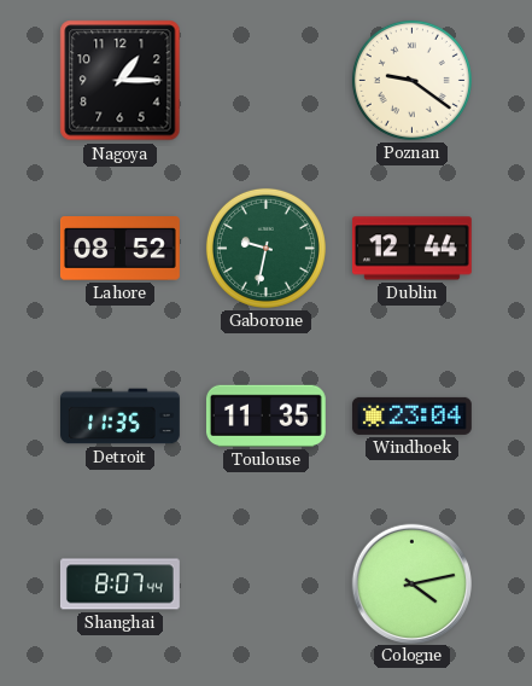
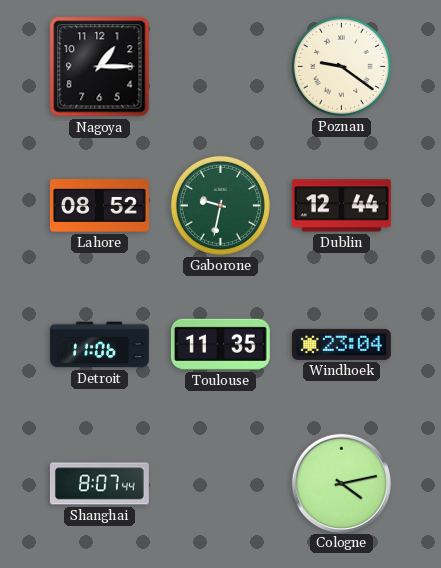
Detroit: 11:35 -> 11:06 (100, 345)
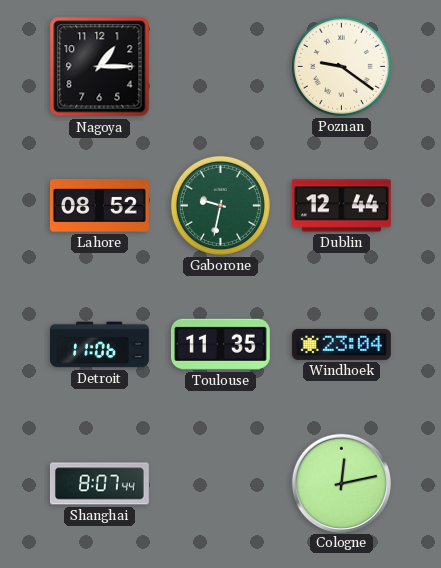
Cologne: 4:13 -> 12:13 (341, 483)
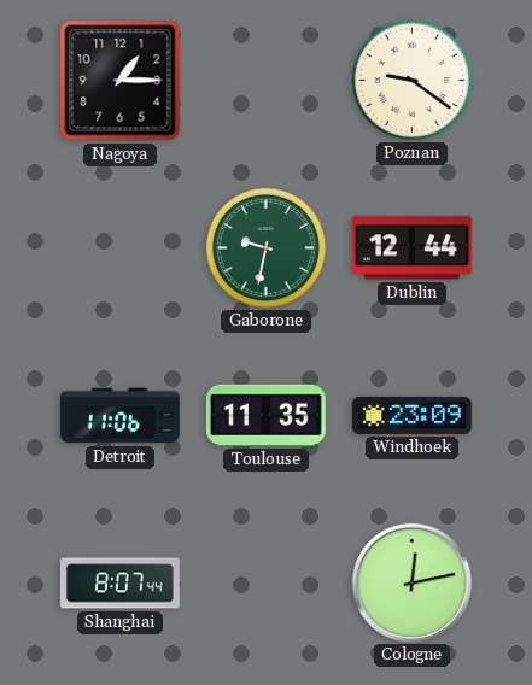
Lahore: 08:52 -> none (99, 206)
Windhoek: 23:04 -> 23:09 (411, 415)
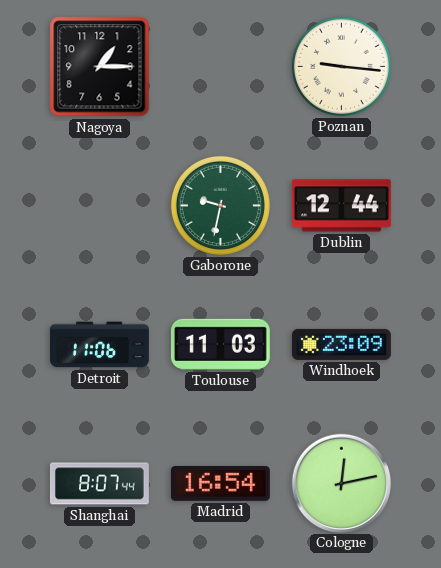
Poznan: 9:21 -> 9:16 (341, 66)
Toulouse: 11:35 -> 11:03 (220, 344)
Madrid: none -> 16:54 (220, 483)
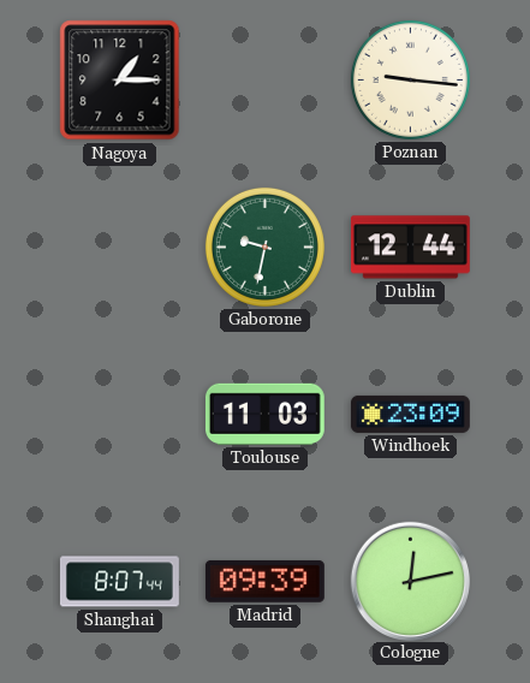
Detroit: 11:06 -> none (100, 345)
Madrid: 16:54 -> 09:39 (264, 581)
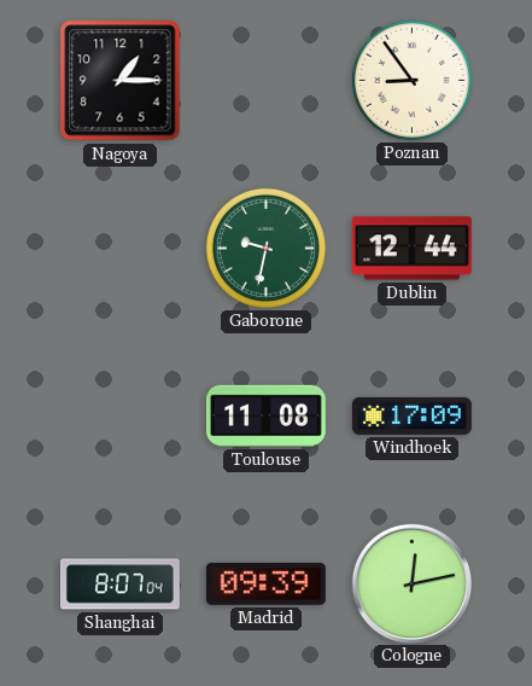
Poznan: 9:16 -> 8:54 (411, 80)
Toulouse: 11:03 -> 11:08 (265, 415)
Windhoek: 23:09 -> 17:09 (411, 415)
Shanghai: 8:07:44 -> 8:07:04 (119, 585)
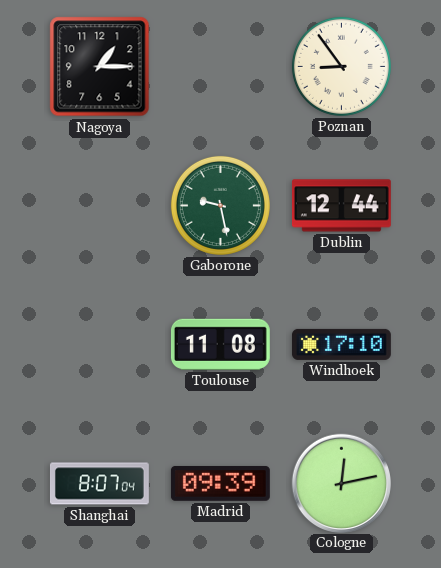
Gaborone: 9:32 -> 9:28 (220, 205)
Windhoek: 17:09 -> 17:10 (341, 344)
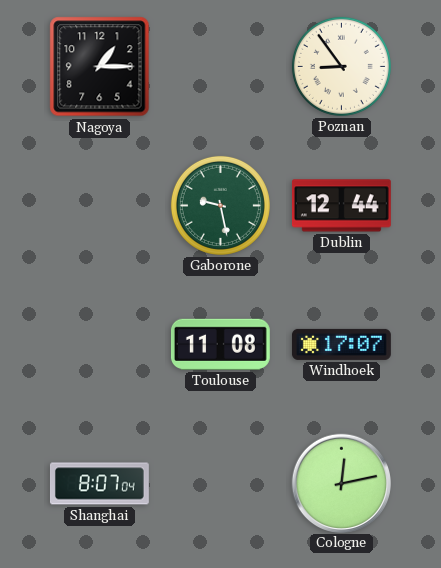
Windhoek: 17:10 -> 17:07 (341, 344)
Madrid: 09:39 -> none (220, 483)
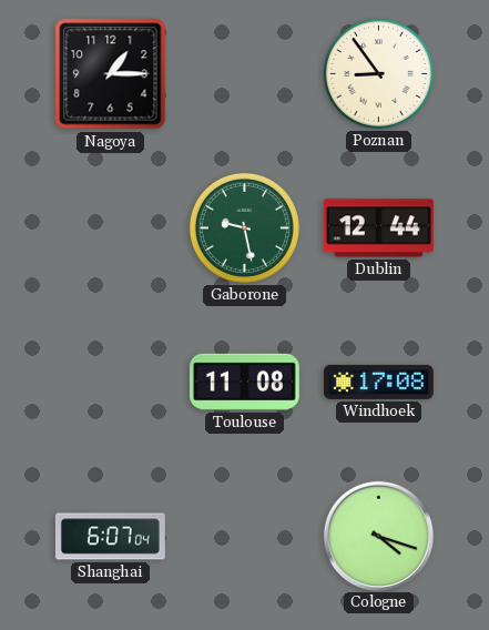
Windhoek: 17:07 -> 17:08 (378, 382)
Shanghai: 8:07 -> 6:07 (110, 537)
Cologne: 12:13 -> 4:18 (378, 536)
